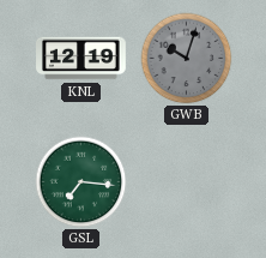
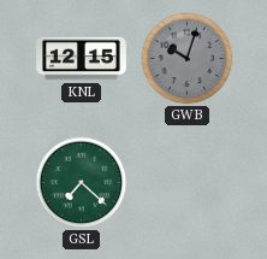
KNL: 12:19 -> 12:15 (82, 59)
GSL: 7:16 -> 7:22 (82, 183)
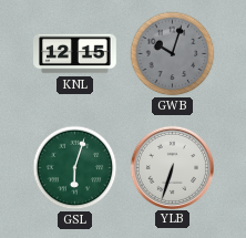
GSL: 7:22 -> 6:03 (75, 168)
YLB: none -> 6:33 (172, 167)
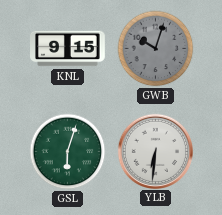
KNL: 12:15 -> 9:15 (68, 49)
YLB: 6:33 -> 6:31 (155, 151)
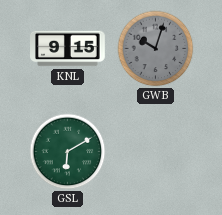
GSL: 6:03 -> 6:10 (68, 152)
YLB: 6:31 -> none (155, 151)
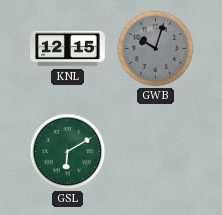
KNL: 9:15 -> 12:15 (68, 49)
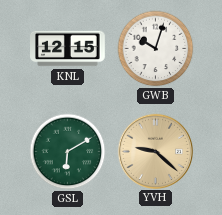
GWB dial: grey -> white (156, 49)
YVH: none -> 9:22 (155, 151)
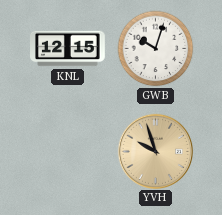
GSL: 6:10 -> none (68, 152)
YVH: 9:22 -> 9:57 (155, 151)
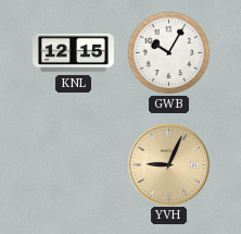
GWB: 10:03 -> 10:05 (169, 53)
YVH: 9:57 -> 9:04 (168, 164)
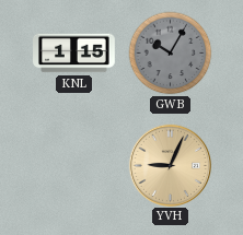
KNL: 12:15 -> 1:15 (74, 54)
GWB dial: white -> grey (171, 54)
